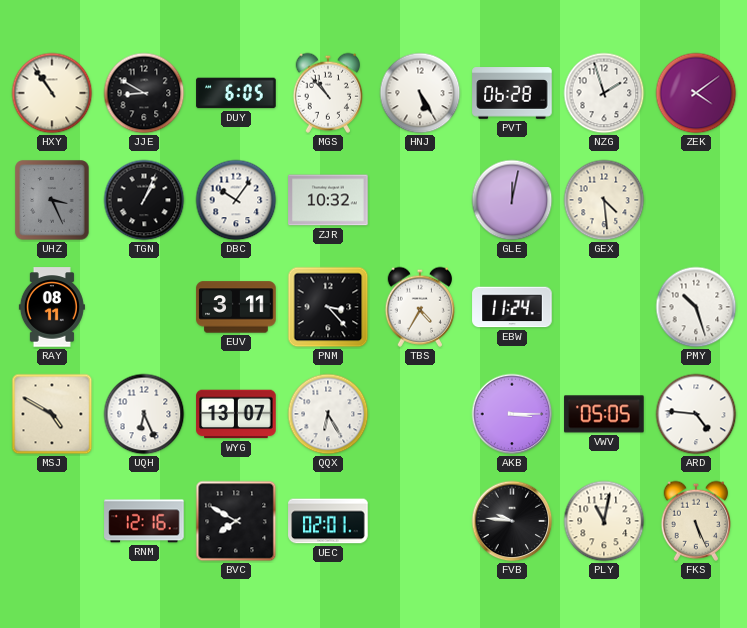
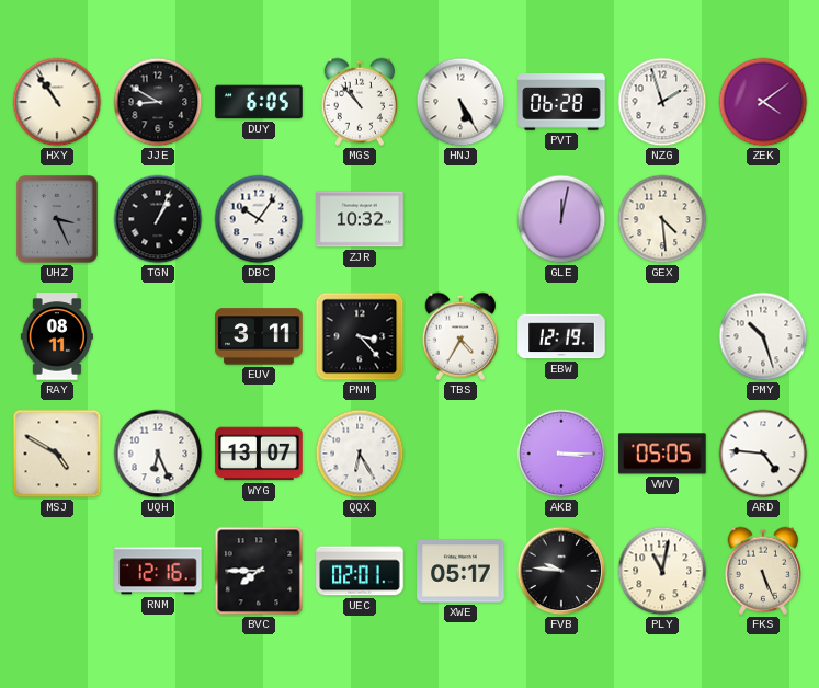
EBW: 11:24 -> 12:19 (561, 336)
BVC: 7:50 -> 7:45 (259, 571)
XWE: none -> 05:17 (460, 571)
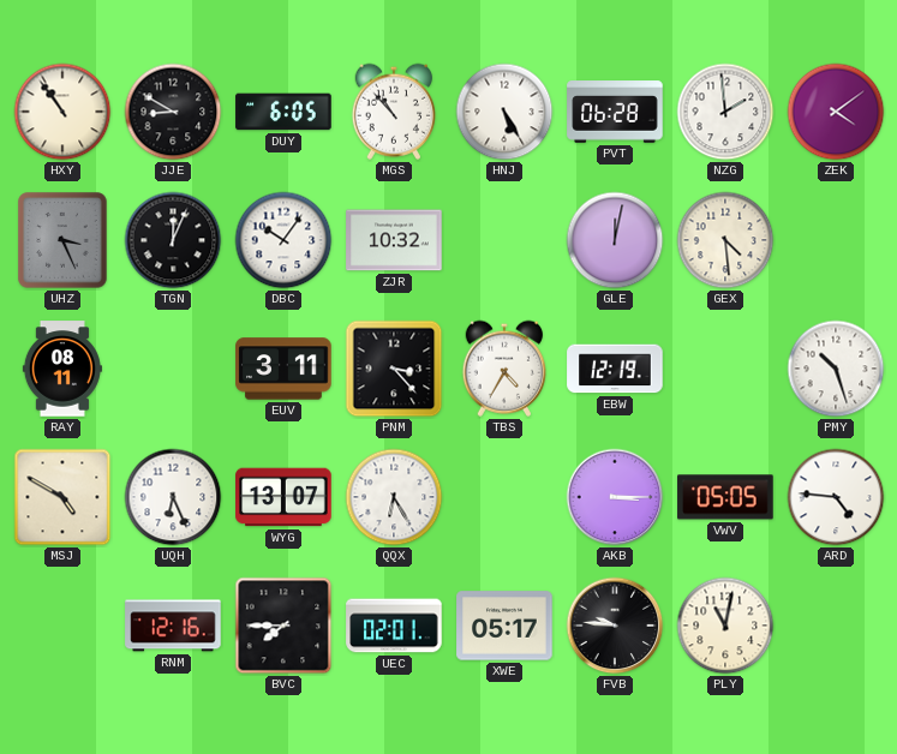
NZG: 1:57 -> 1:59 (725, 112)
TGN: 1:04 -> 12:04 (173, 240)
FKS: 5:26 -> none (763, 571)
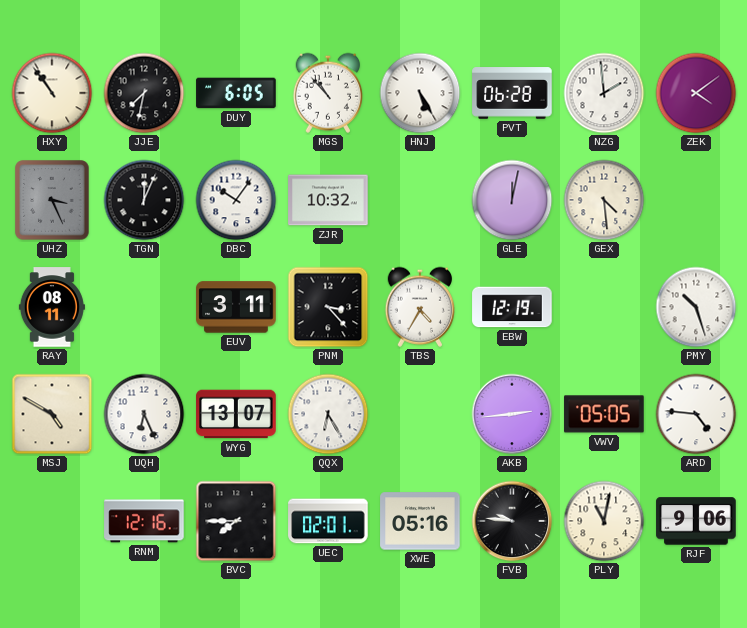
JJE: 8:50 -> 7:32 (144, 93)
AKB: 3:15 -> 2:44 (512, 414)
XWE: 05:17 -> 05:16 (420, 521)
RJF: none -> 9:06 (696, 521)
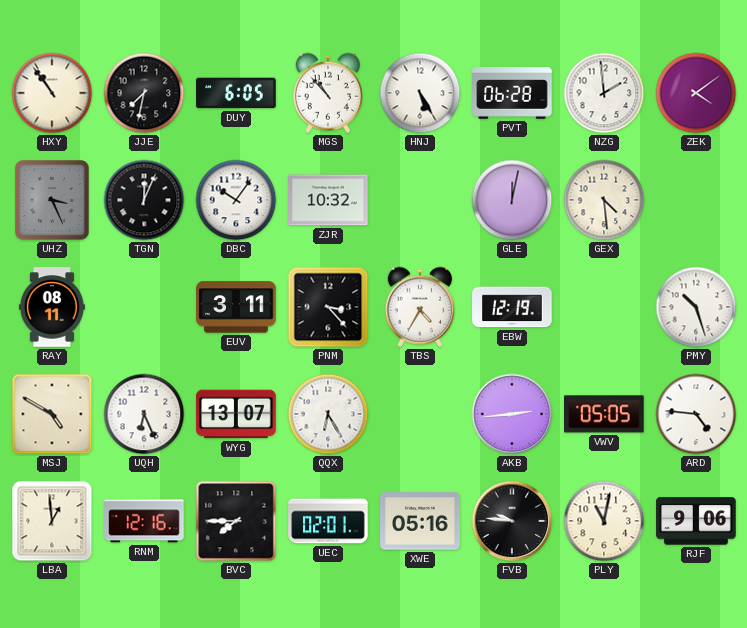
LBA: none -> 12:59 (52, 521)
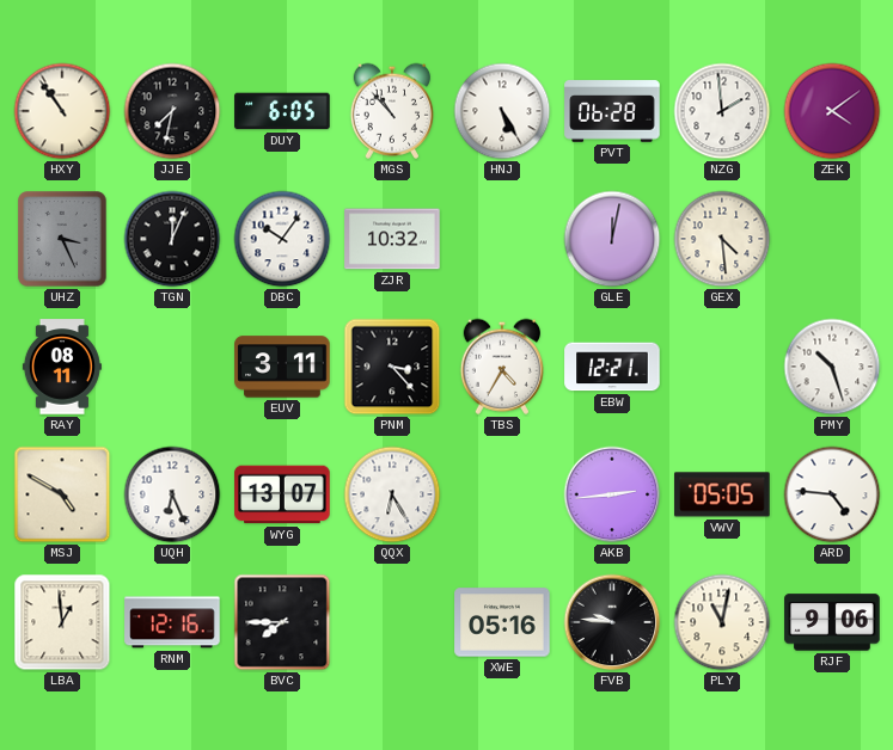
EBW: 12:19 -> 12:21 (612, 367)
UEC: 02:01 -> none (328, 521)
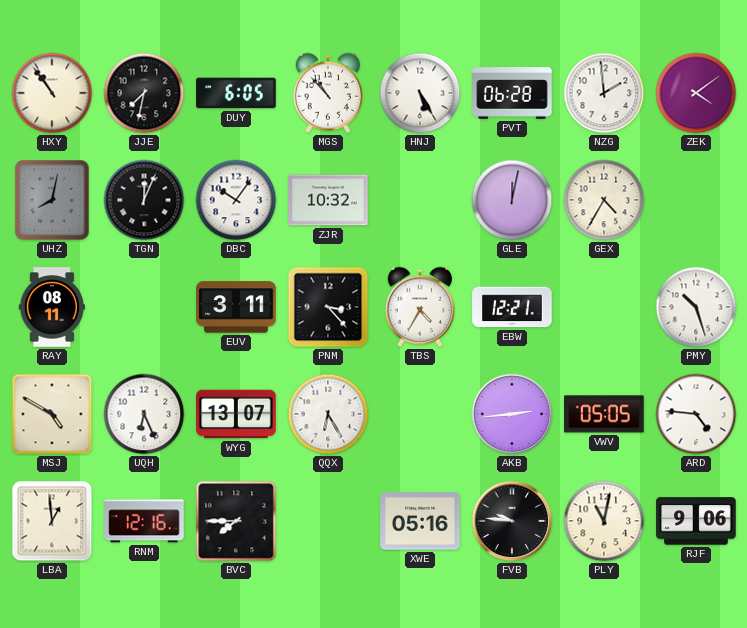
UHZ: 3:26 -> 8:02 (52, 200)
GEX: 4:29 -> 4:35 (604, 200)
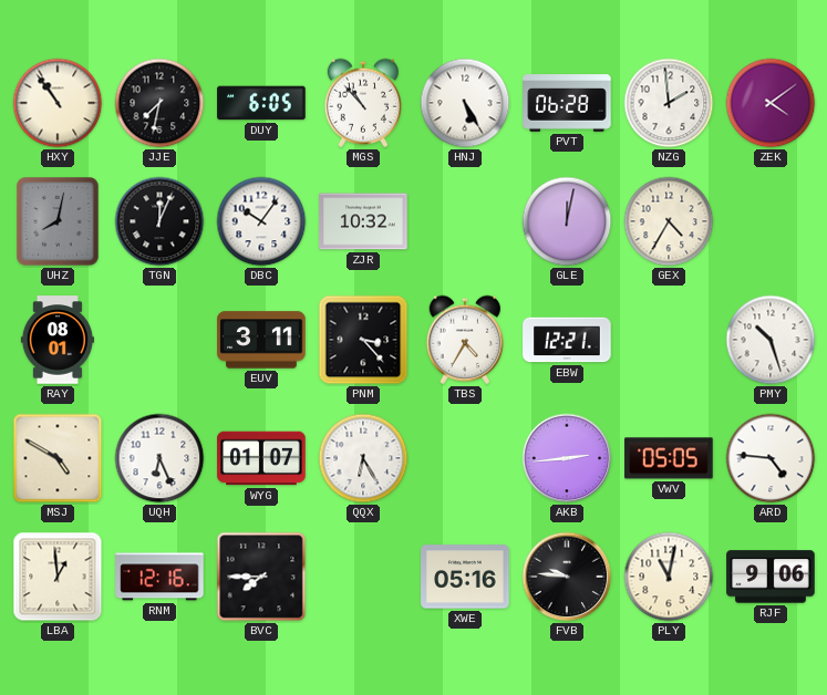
RAY: 08:11 -> 08:01 (58, 340)
WYG: 13:07 -> 01:07 (261, 458)
